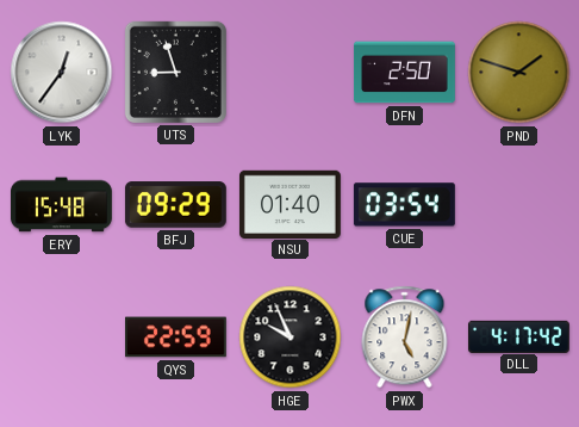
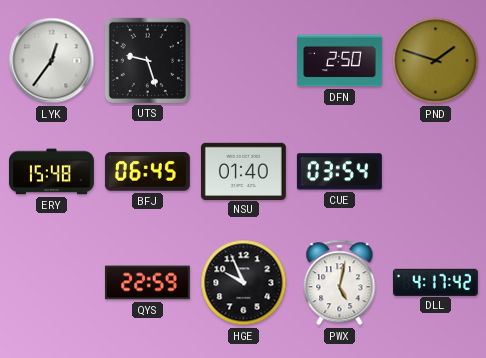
UTS: 8:57 -> 9:27 (147, 60)
BFJ: 09:29 -> 06:45 (147, 172)
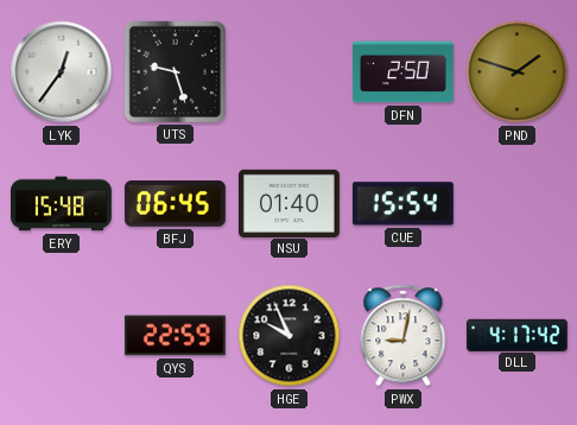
CUE: 03:54 -> 15:54 (402, 204)
PWX: 5:02 -> 9:02 (404, 336)
